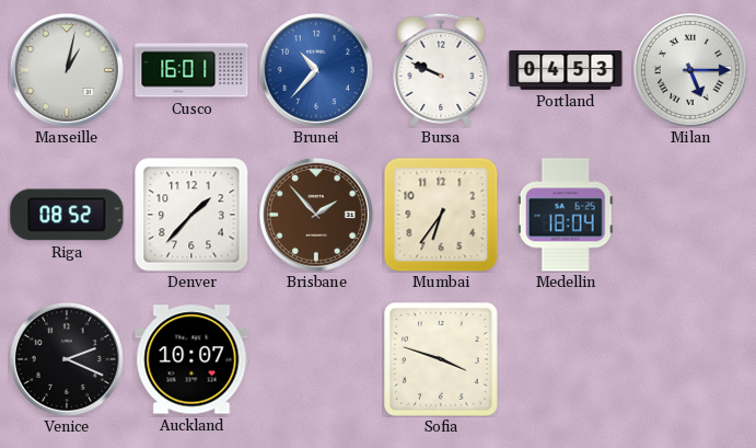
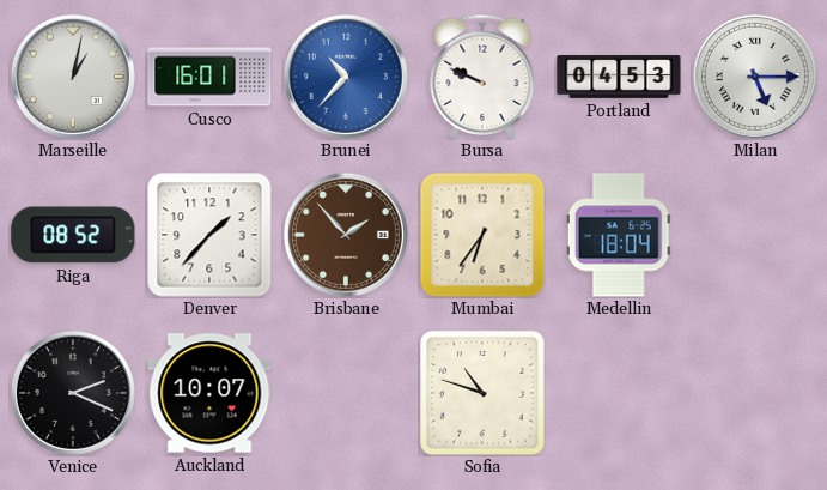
Sofia: 3:48 -> 10:48 (482, 393)
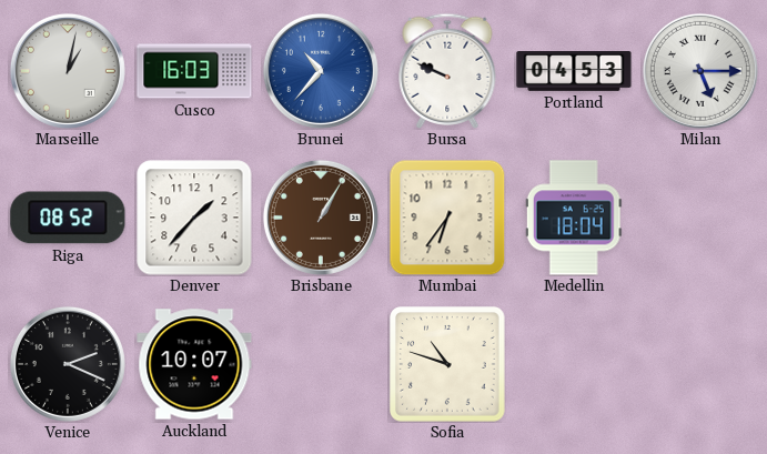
Cusco: 16:01 -> 16:03 (194, 71)
Brisbane: 1:53 -> 1:05 (321, 218)
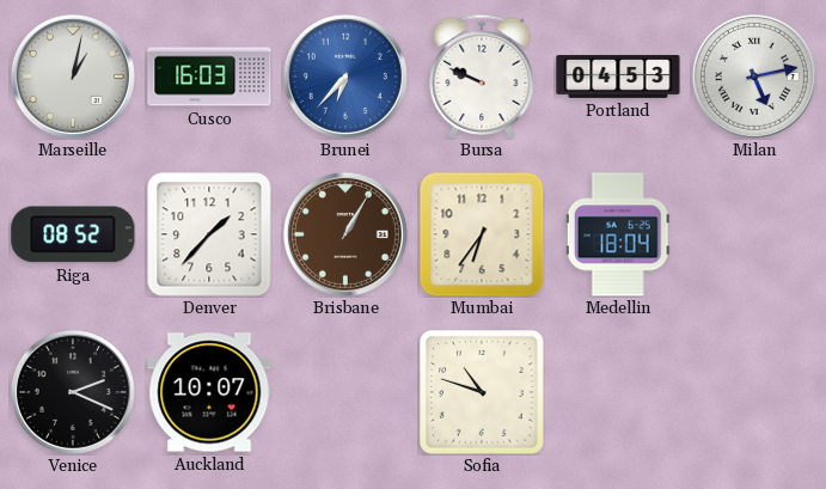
Brunei: 10:37 -> 6:37 (345, 77)
Milan: 5:15 -> 5:13 (754, 77)
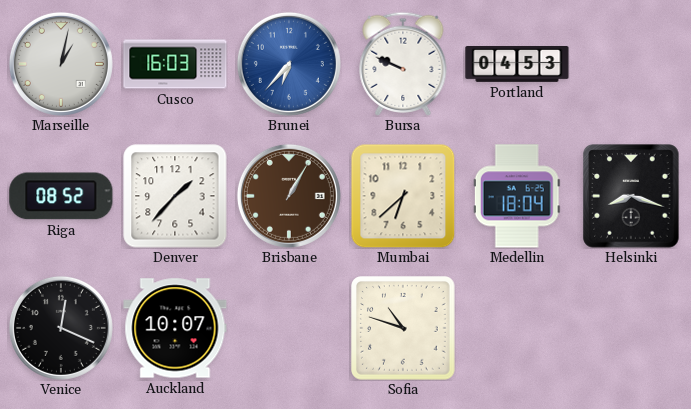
Milan: 5:13 -> none (754, 77)
Mumbai: 6:36 -> 6:38 (403, 196)
Helsinki: none -> 8:18 (631, 196)
Venice: 2:19 -> 12:19 (61, 328)
